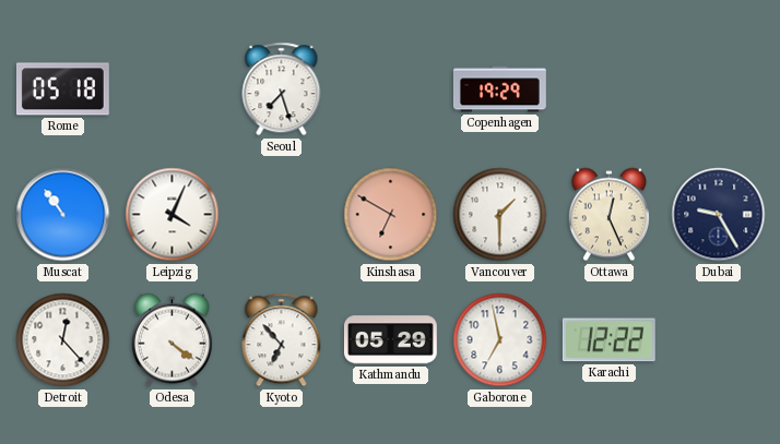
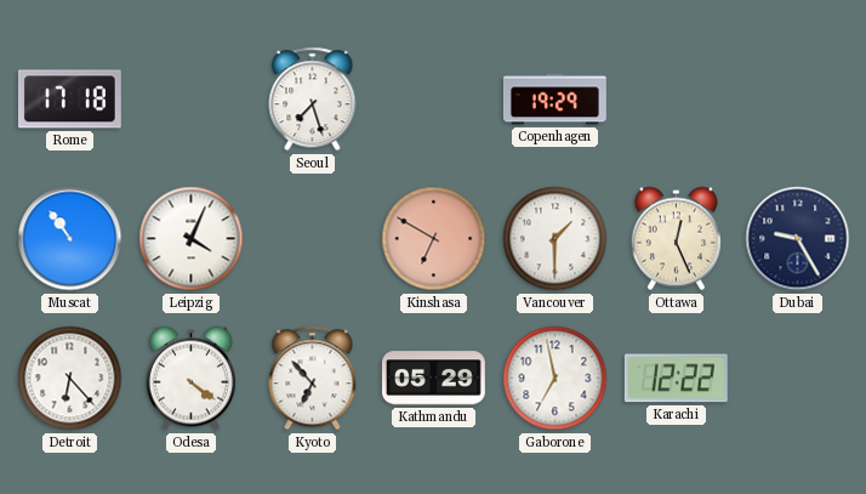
Rome: 05:18 -> 17:18 (69, 100)
Detroit: 12:23 -> 6:23 (70, 379)
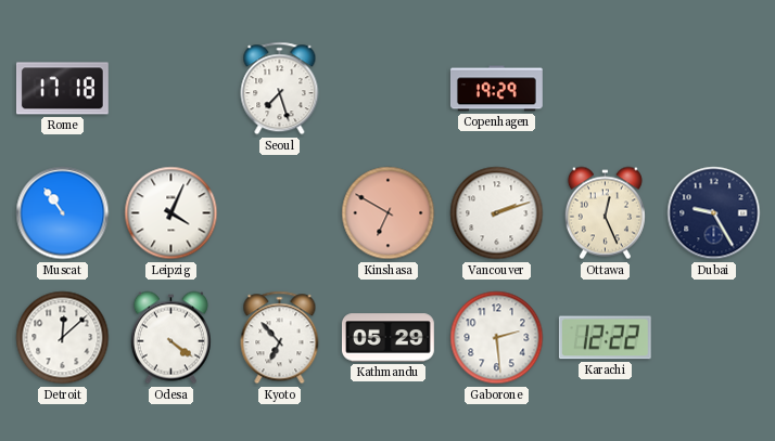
Vancouver: 1:30 -> 2:12 (497, 213)
Detroit: 6:23 -> 12:08 (63, 338)
Gaborone: 6:58 -> 2:29 (497, 338)
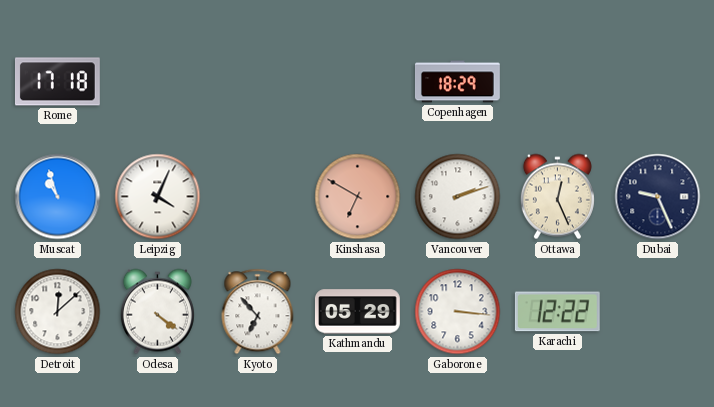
Seoul: 7:27 -> none (280, 89)
Copenhagen: 19:29 -> 18:29 (458, 82)
Muscat: 10:54 -> 10:57 (58, 197)
Dubai: 9:25 -> 9:26 (658, 197)
Gaborone: 2:29 -> 3:16 (458, 312)
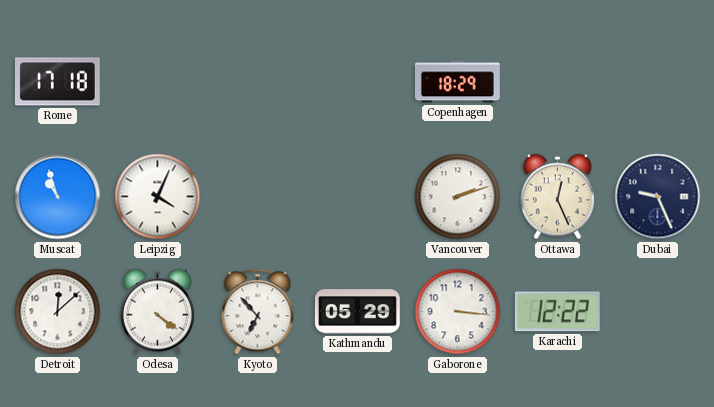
Kinshasa: 6:50 -> none (358, 197)
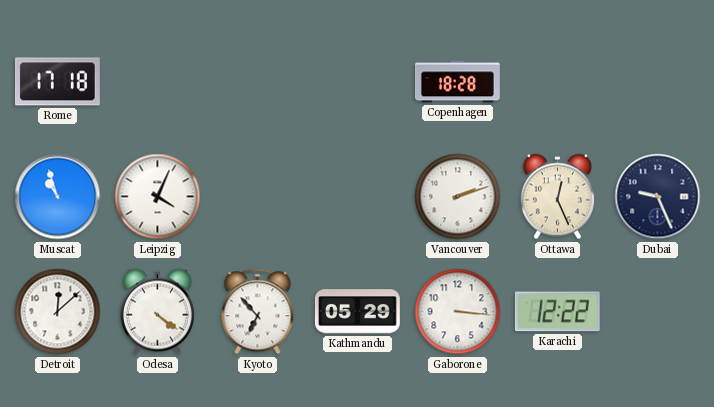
Copenhagen: 18:29 -> 18:28 (458, 82)
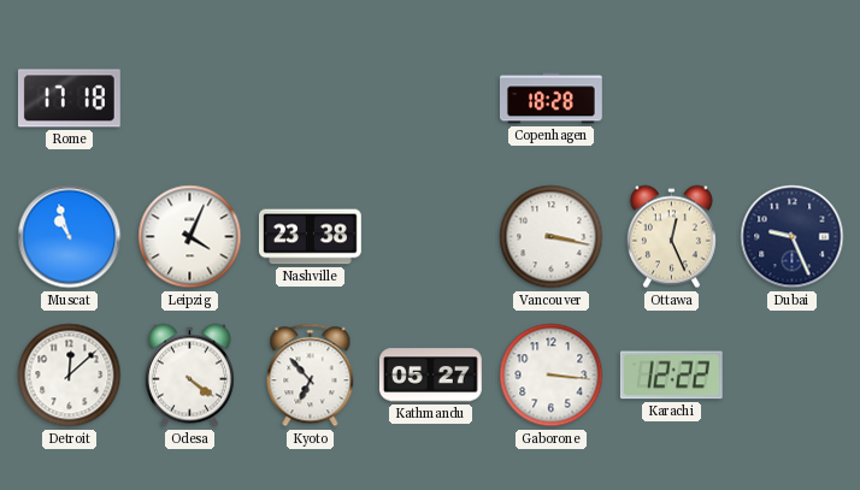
Nashville: none -> 23:38 (310, 237)
Vancouver: 2:12 -> 3:17 (552, 237)
Kathmandu: 05:29 -> 05:27 (430, 376)
